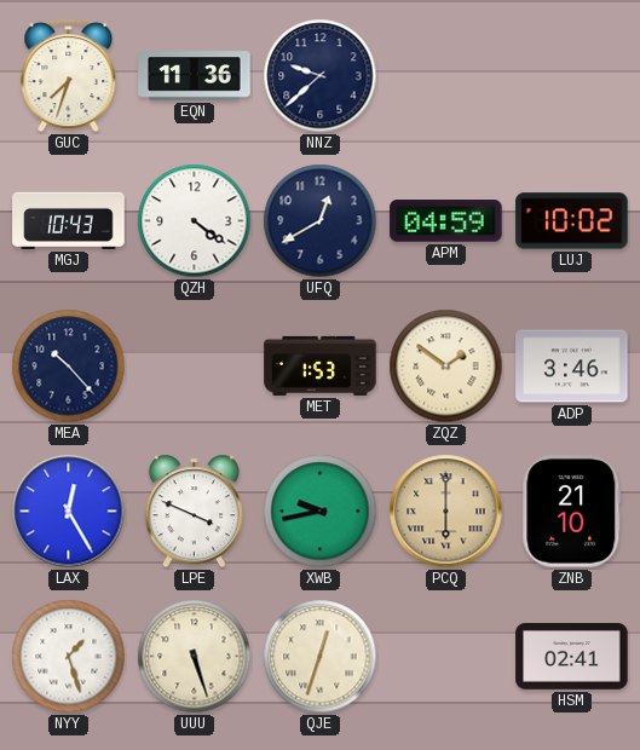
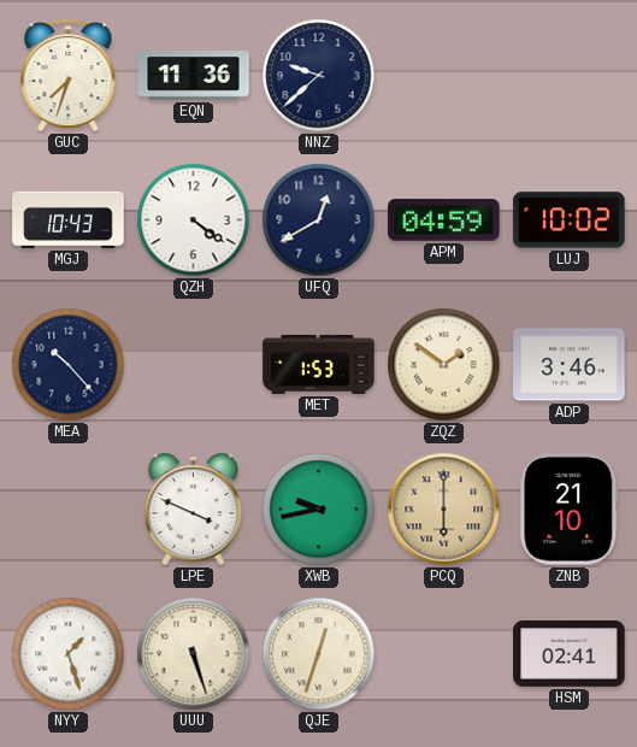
LAX: 12:25 -> none (69, 512)
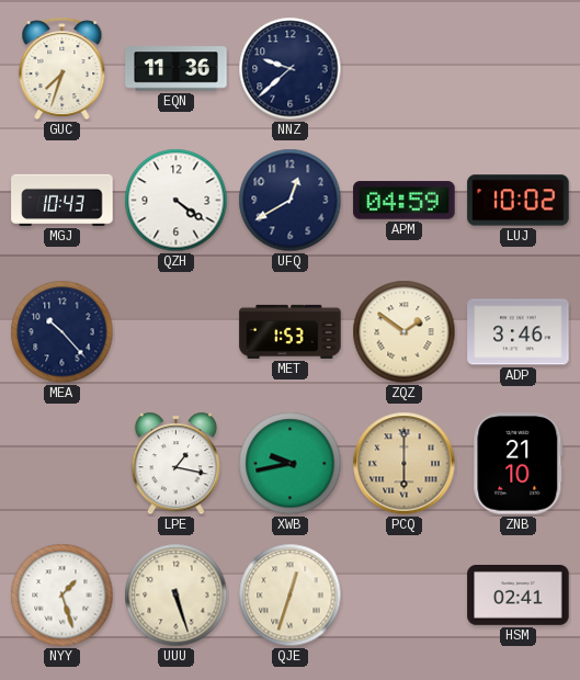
LPE: 3:49 -> 1:17 (175, 464)
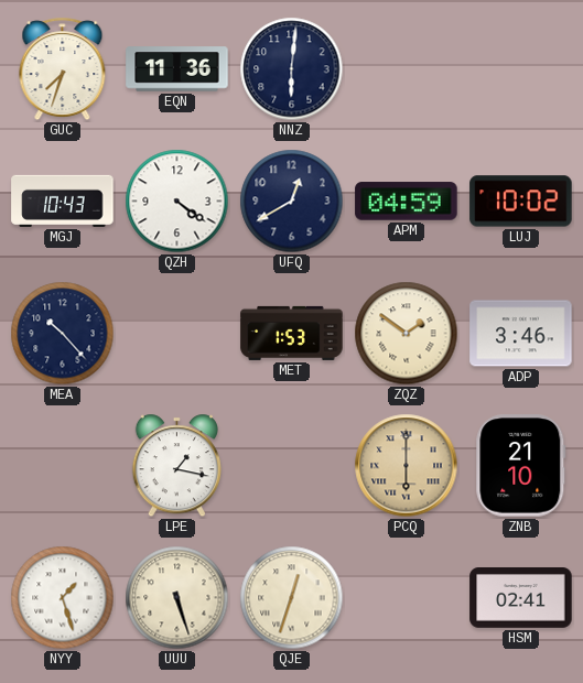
NNZ: 9:38 -> 6:01 (292, 69)
XWB: 9:43 -> none (291, 464)
